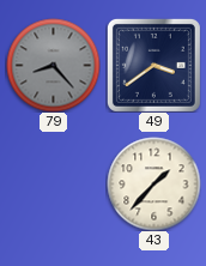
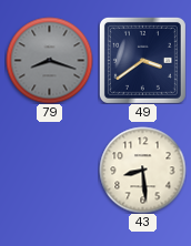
79: 8:23 -> 8:18 (49, 60)
43: 1:37 -> 8:29 (142, 170)
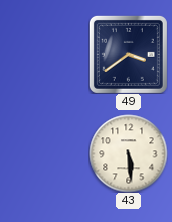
79: 8:18 -> none (49, 60)
43: 8:29 -> 5:29 (128, 153)
